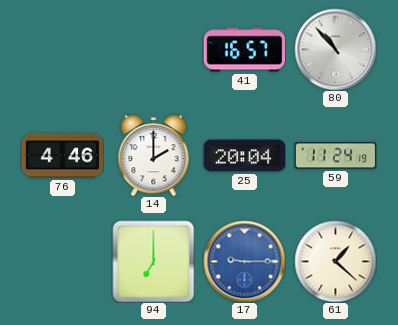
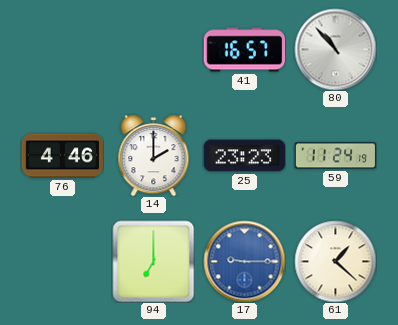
25: 20:04 -> 23:23 (244, 156)
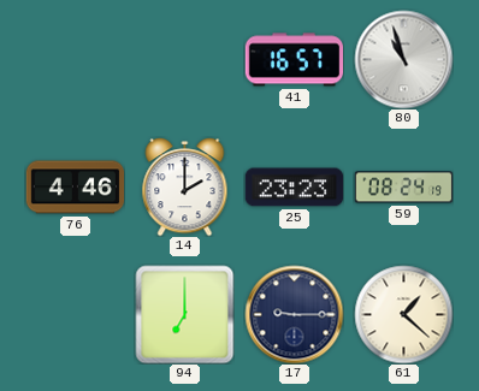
80: 10:53 -> 10:57 (403, 59)
59: 11:24 -> 08:24 (403, 188)
17 dial: blue -> navy (294, 314)
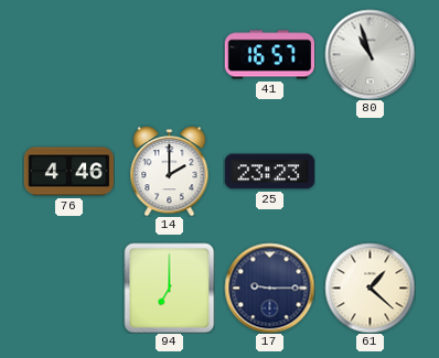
59: 08:24 -> none (403, 188)
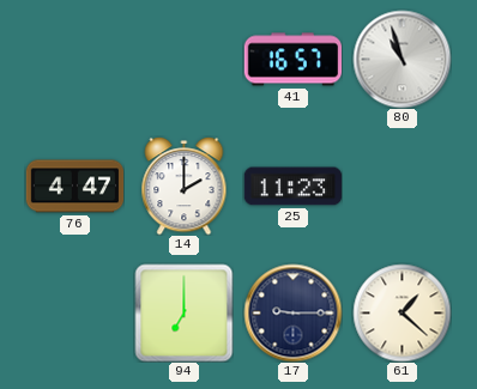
76: 4:46 -> 4:47 (74, 187)
25: 23:23 -> 11:23 (292, 187)
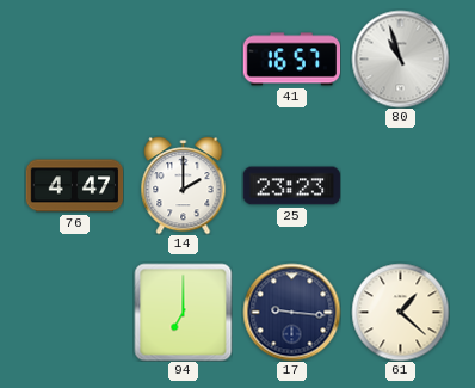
25: 11:23 -> 23:23 (291, 186)
17: 9:15 -> 9:16 (291, 312)
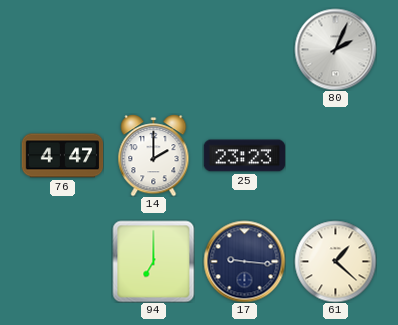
41: 16:57 -> none (291, 60)
80: 10:57 -> 2:04 (335, 49)
